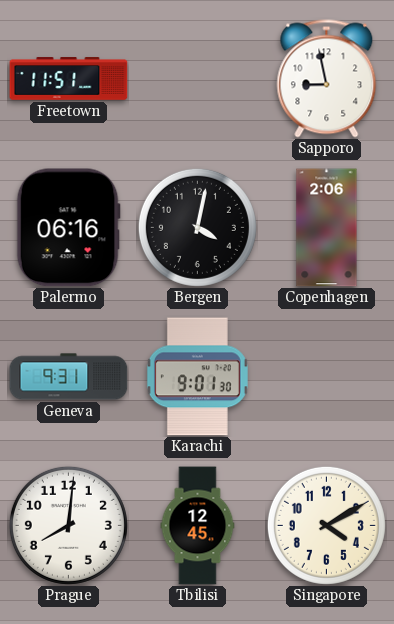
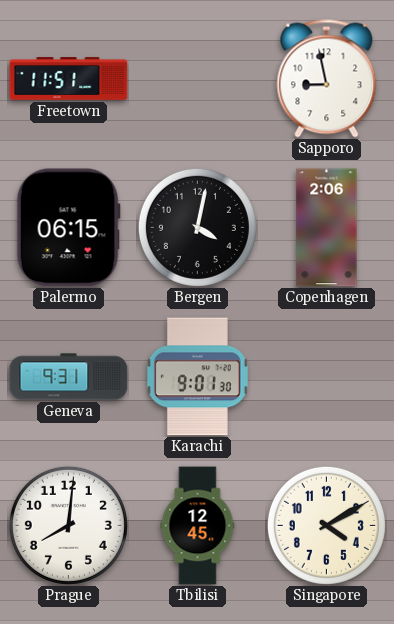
Palermo: 06:16 -> 06:15 (68, 228)
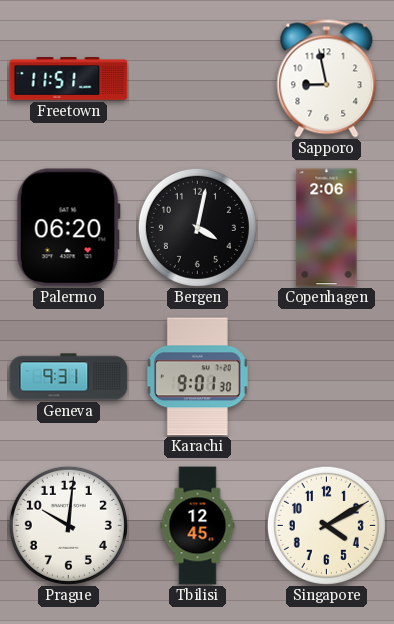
Palermo: 06:15 -> 06:20 (68, 228)
Prague: 8:01 -> 10:01 (68, 525)
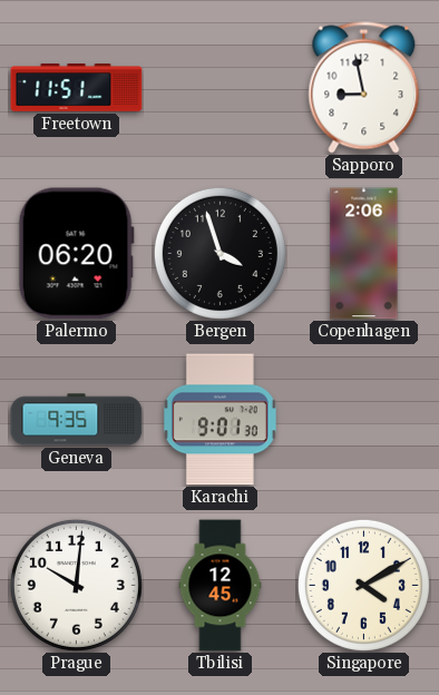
Bergen: 4:02 -> 3:57 (219, 253)
Geneva: 9:31 -> 9:35 (77, 420)
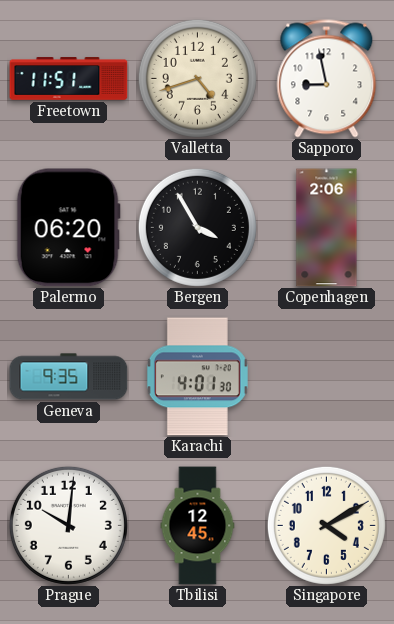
Valletta: none -> 4:42 (197, 78)
Bergen: 3:57 -> 3:55 (197, 227)
Karachi: 9:01 -> 4:01 (197, 377)
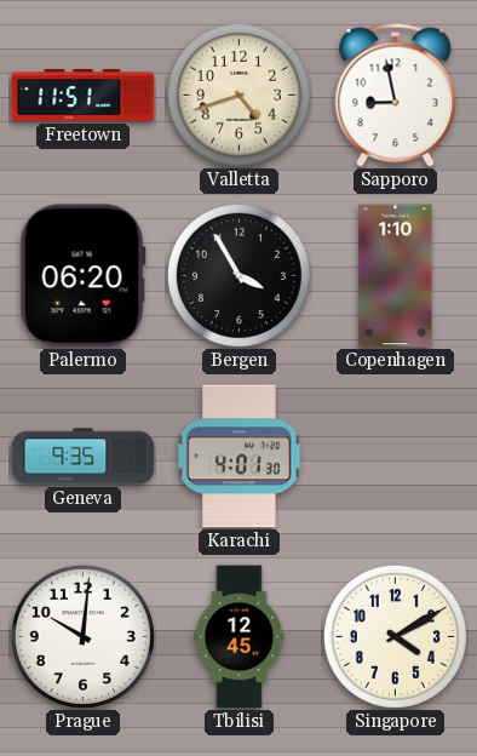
Copenhagen: 2:06 -> 1:10 (396, 276)
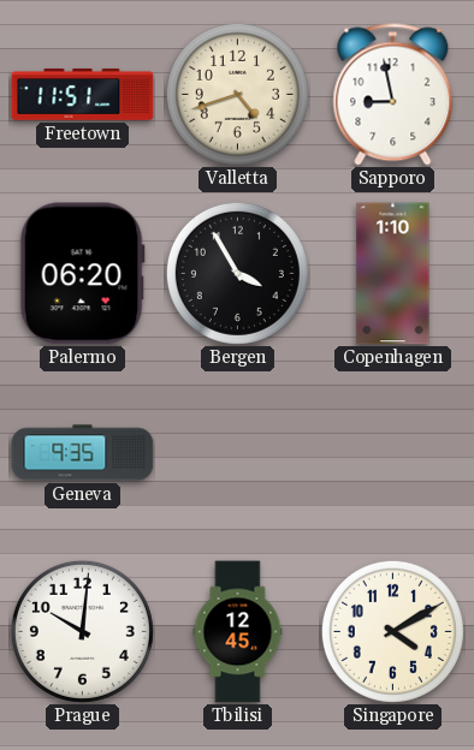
Karachi: 4:01 -> none (238, 457)
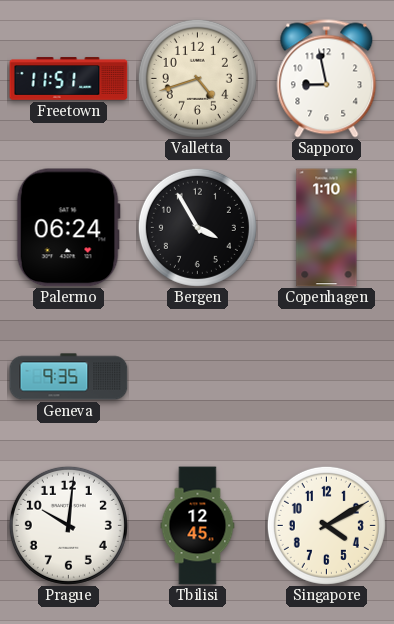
Palermo: 06:20 -> 06:24 (68, 228)
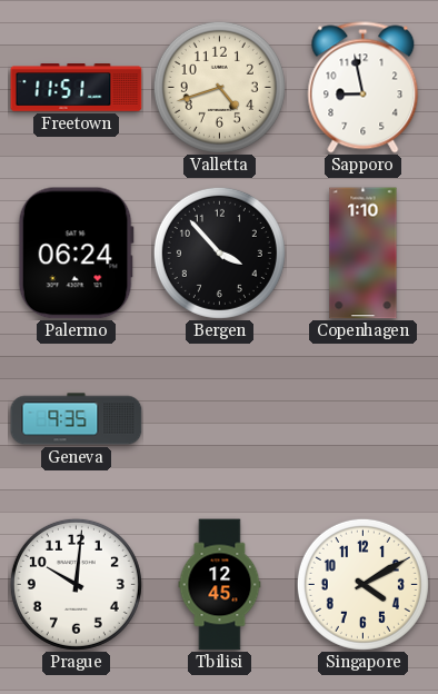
Bergen: 3:55 -> 3:53 (219, 252)
